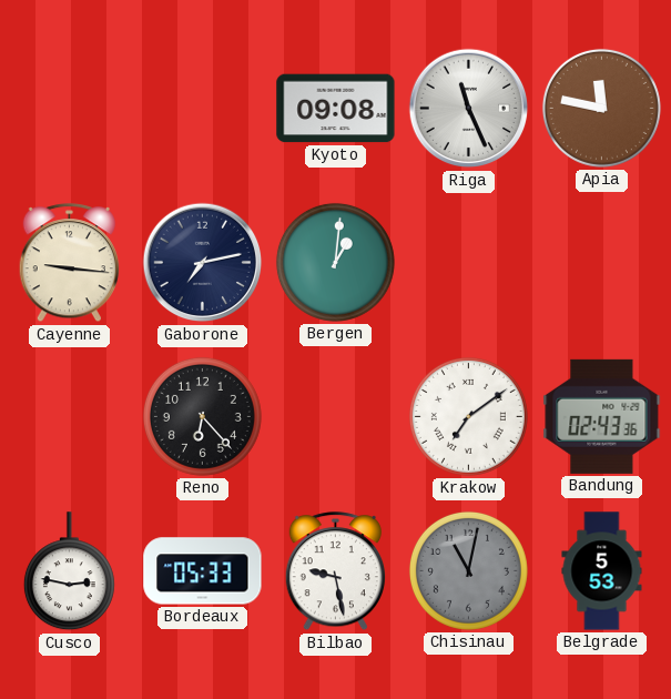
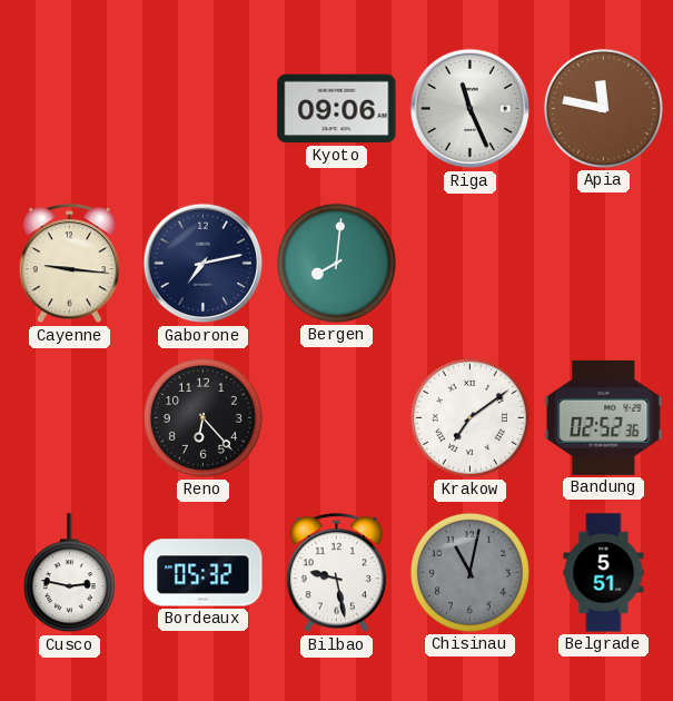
Kyoto: 09:08 -> 09:06 (337, 109)
Bergen: 1:01 -> 8:01 (336, 263)
Bandung: 02:43 -> 02:52 (604, 417)
Bordeaux: 05:33 -> 05:32 (204, 573)
Belgrade: 5:53 -> 5:51 (604, 573)
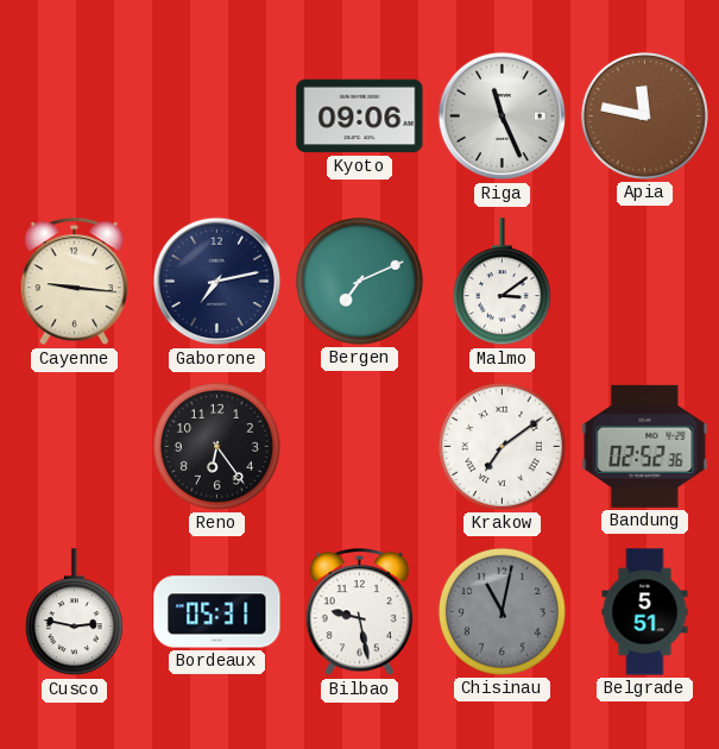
Bergen: 8:01 -> 7:11 (359, 281)
Malmo: none -> 3:09 (502, 282)
Reno: 6:23 -> 6:24 (216, 446)
Bordeaux: 05:32 -> 05:31 (217, 612)
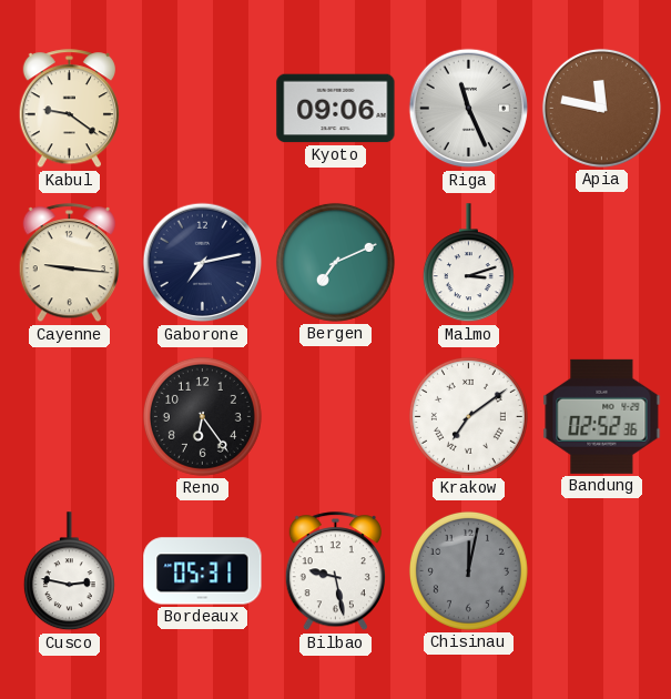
Kabul: none -> 9:21 (69, 109)
Malmo: 3:09 -> 3:12 (468, 263)
Chisinau: 11:02 -> 12:02 (468, 570)
Belgrade: 5:51 -> none (645, 612)
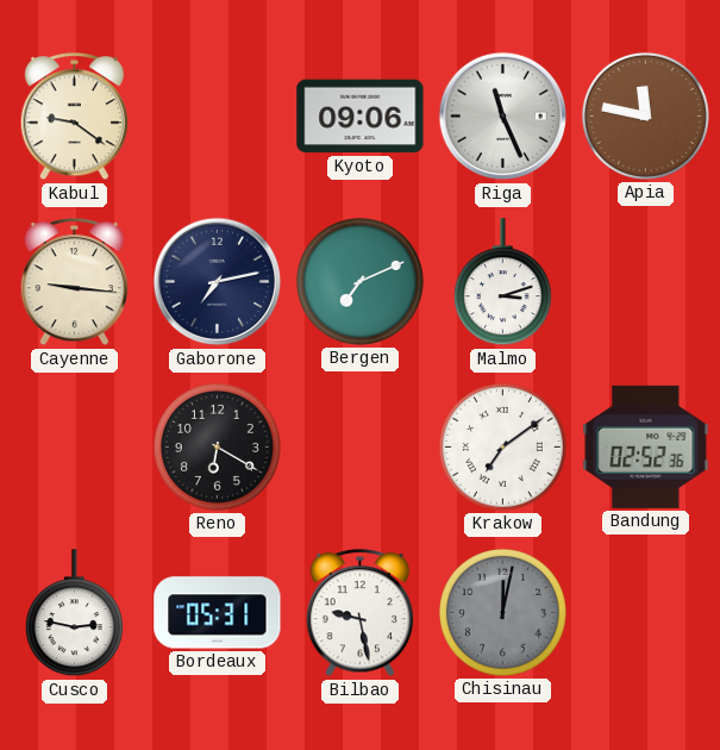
Reno: 6:24 -> 6:20 (217, 446)
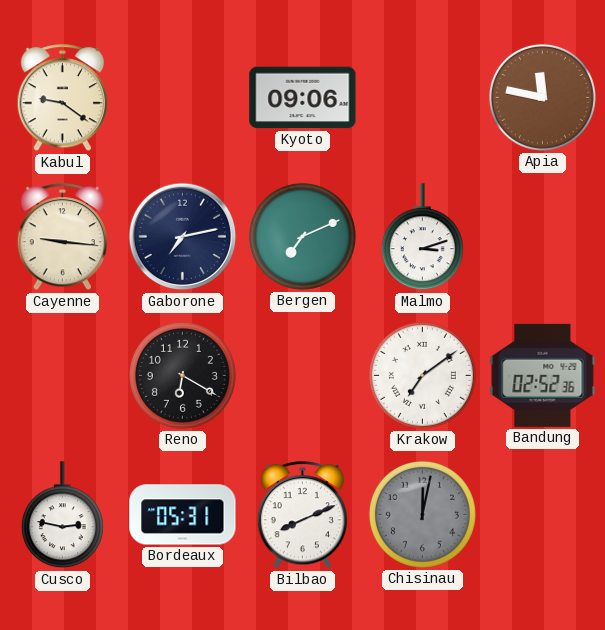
Riga: 11:26 -> none (503, 117)
Bilbao: 9:28 -> 8:11 (302, 515)
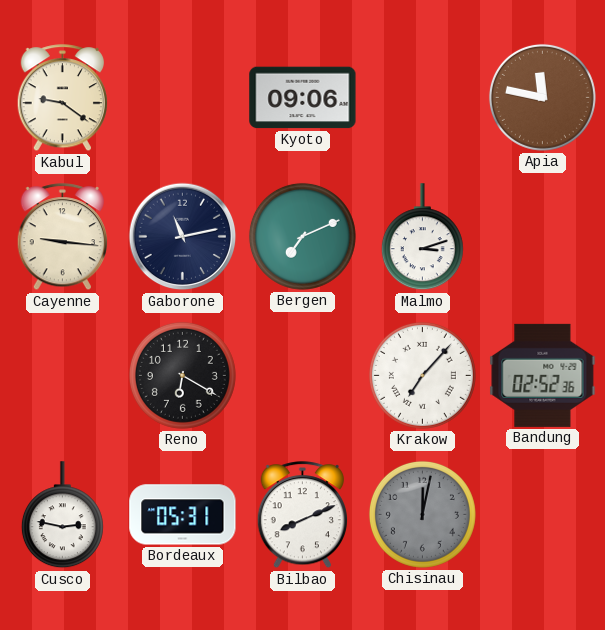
Gaborone: 7:13 -> 11:13 (183, 237)
Krakow: 7:09 -> 7:07 (422, 375)
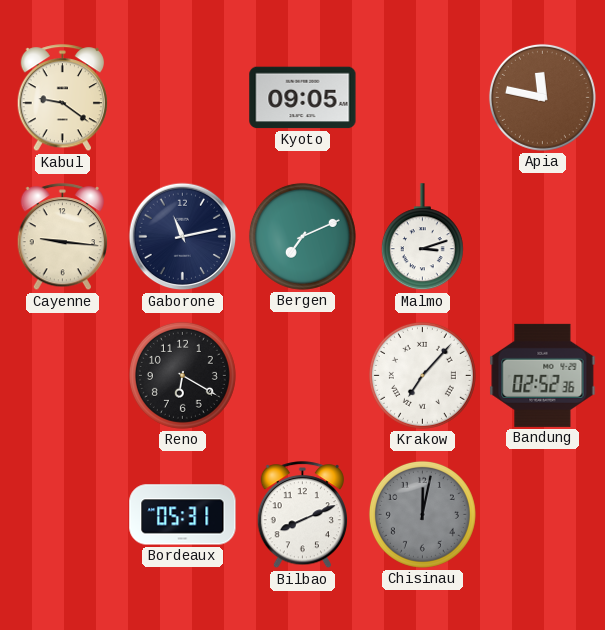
Kyoto: 09:06 -> 09:05 (303, 98)
Cusco: 2:47 -> none (62, 515)
